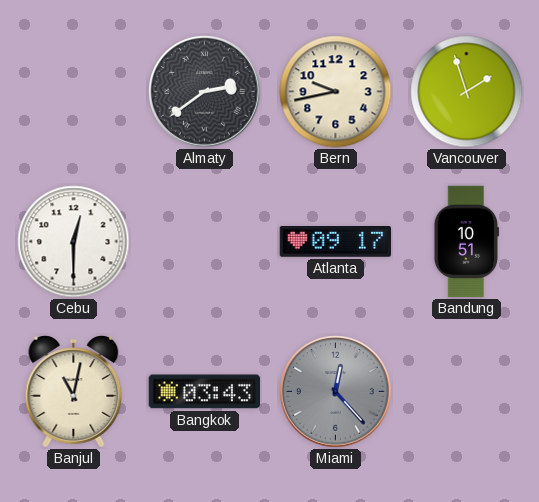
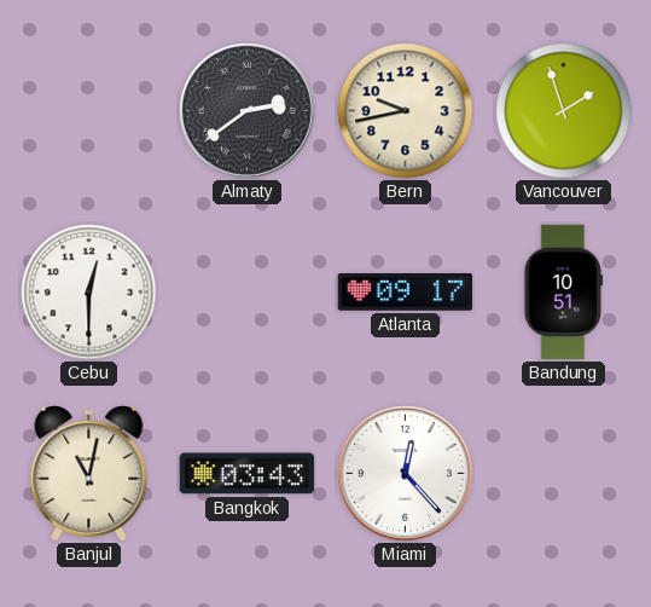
Miami dial: grey -> white (406, 474)
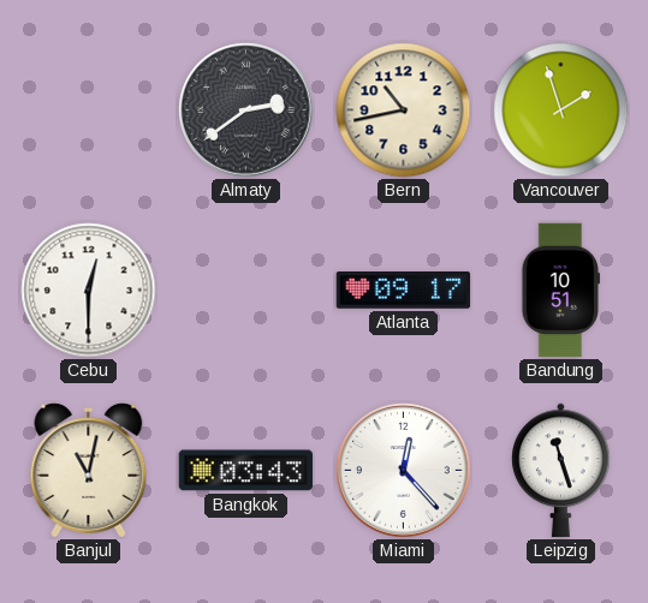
Bern: 9:43 -> 10:43 (404, 111)
Leipzig: none -> 11:27 (561, 471)
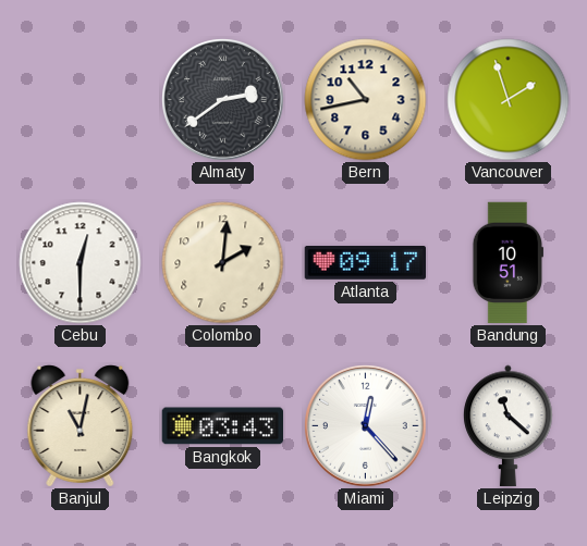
Colombo: none -> 2:01 (223, 263)
Leipzig: 11:27 -> 11:22 (509, 426)
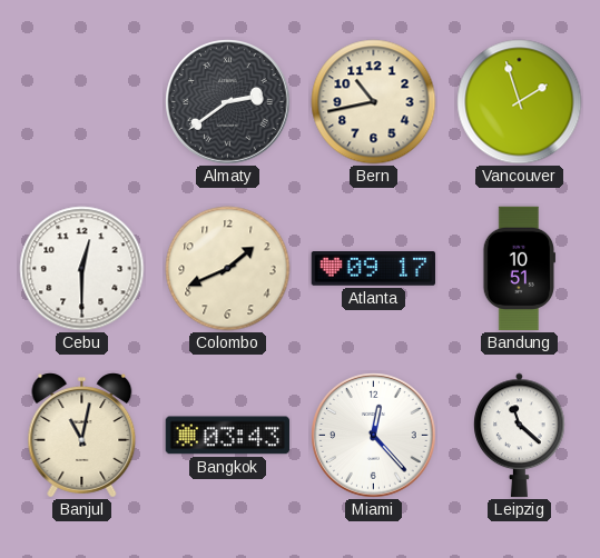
Colombo: 2:01 -> 1:41 (228, 269)
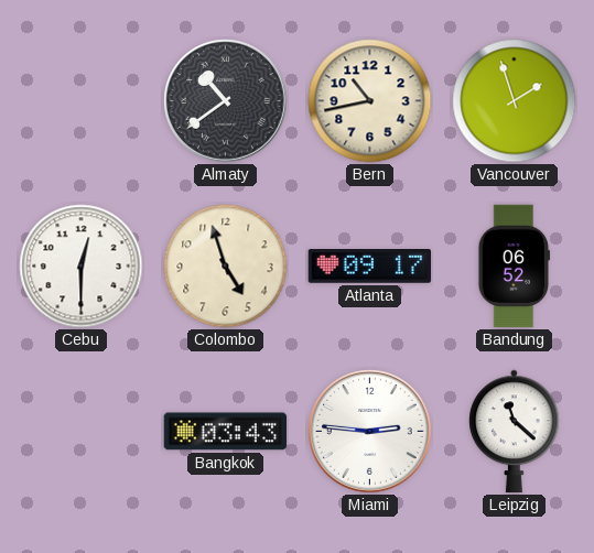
Almaty: 2:39 -> 10:39 (226, 101)
Colombo: 1:41 -> 4:57 (226, 267)
Bandung: 10:51 -> 06:52 (514, 267)
Banjul: 11:02 -> none (82, 436)
Miami: 12:23 -> 2:46 (370, 432)
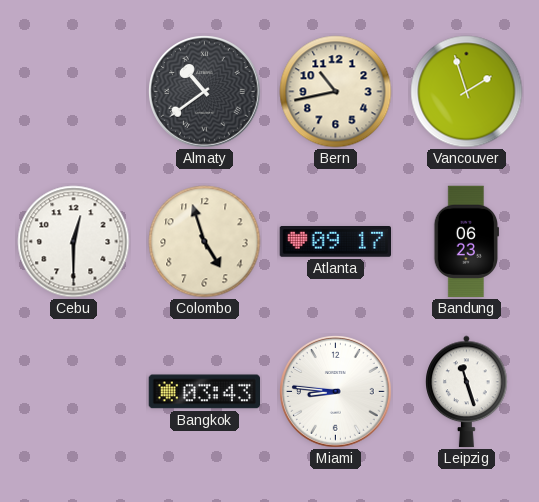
Bandung: 06:52 -> 06:23 (466, 242)
Miami: 2:46 -> 8:46 (336, 392)
Leipzig: 11:22 -> 11:27 (467, 392)
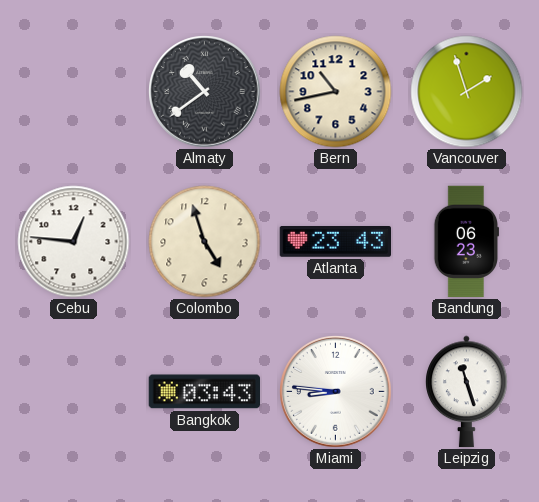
Cebu: 12:30 -> 12:46 (74, 242)
Atlanta: 09:17 -> 23:43 (335, 242)
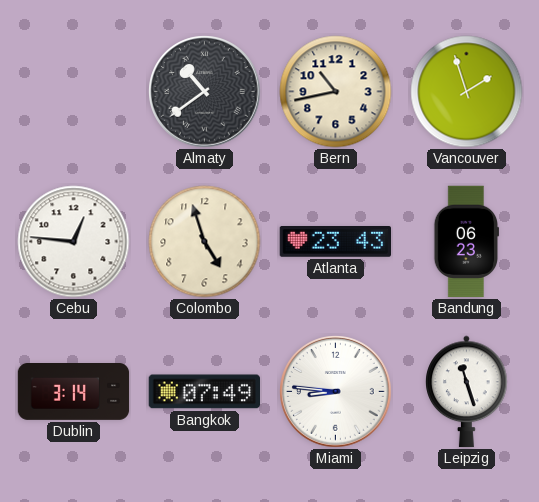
Dublin: none -> 3:14 (74, 392)
Bangkok: 03:43 -> 07:49 (204, 392)
